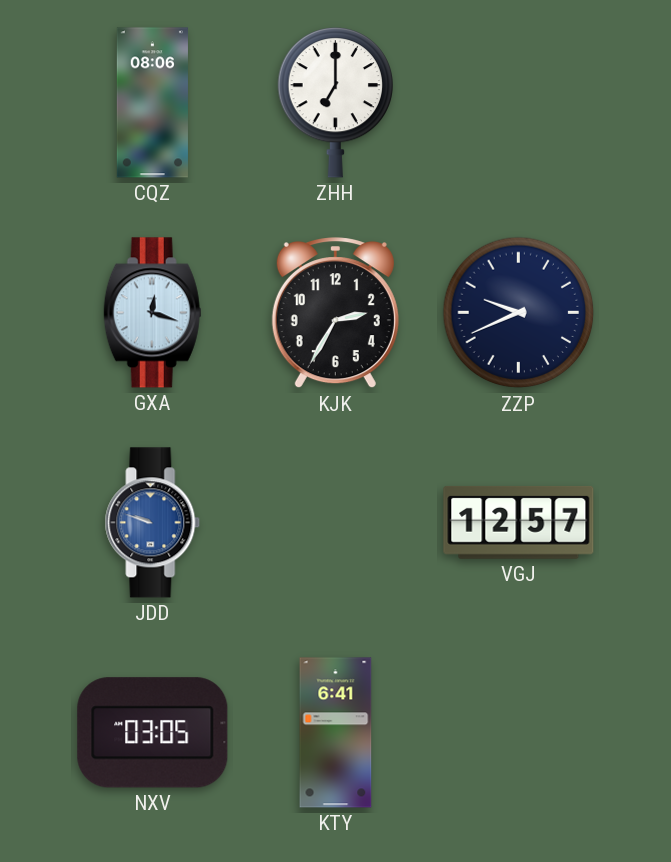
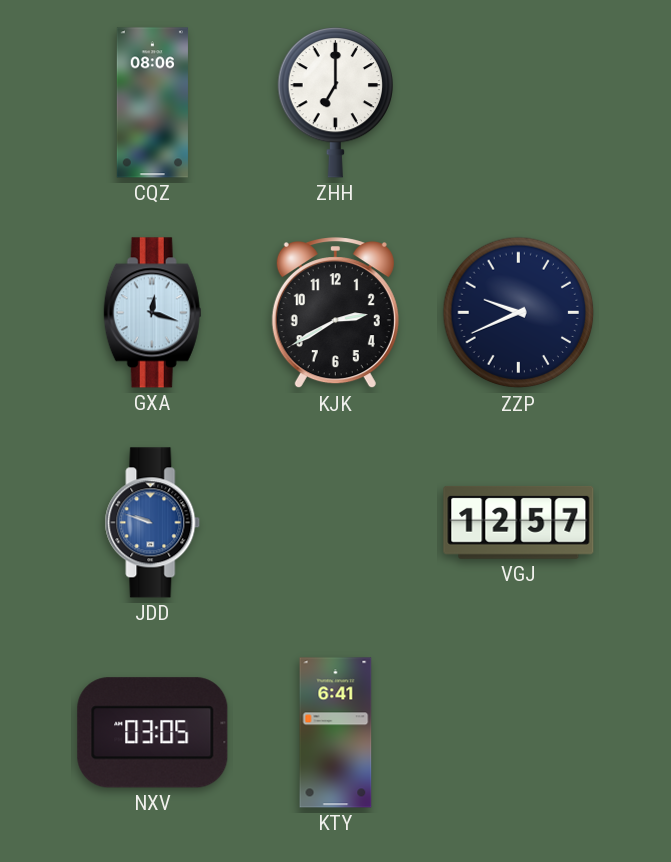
KJK: 2:35 -> 2:40 (335, 313)
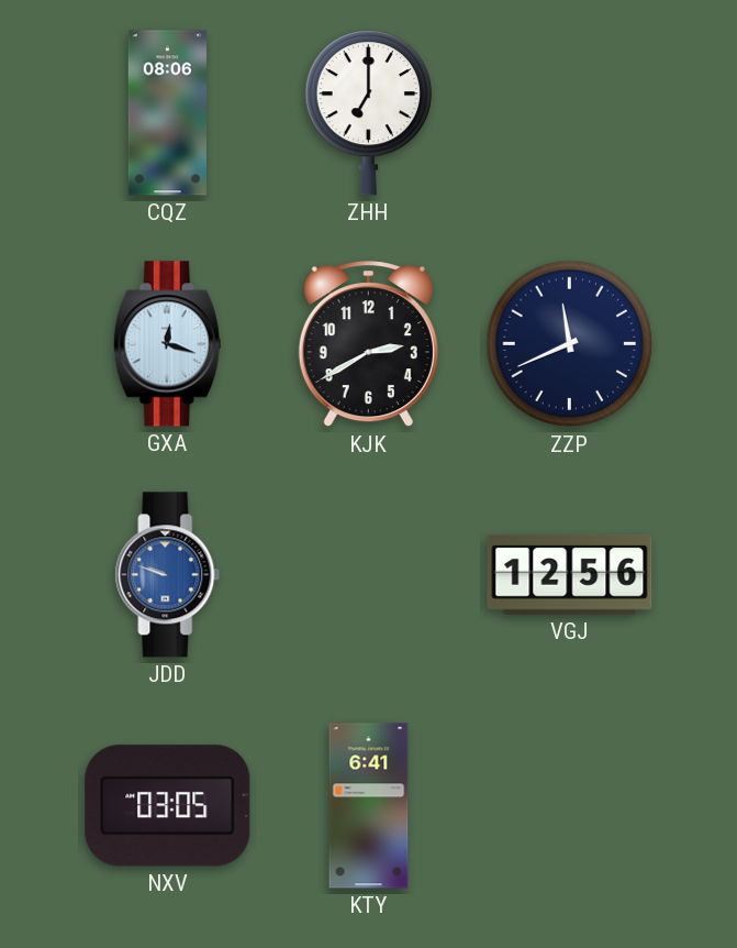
ZZP: 9:41 -> 11:41 (570, 344)
VGJ: 12:57 -> 12:56 (570, 574)
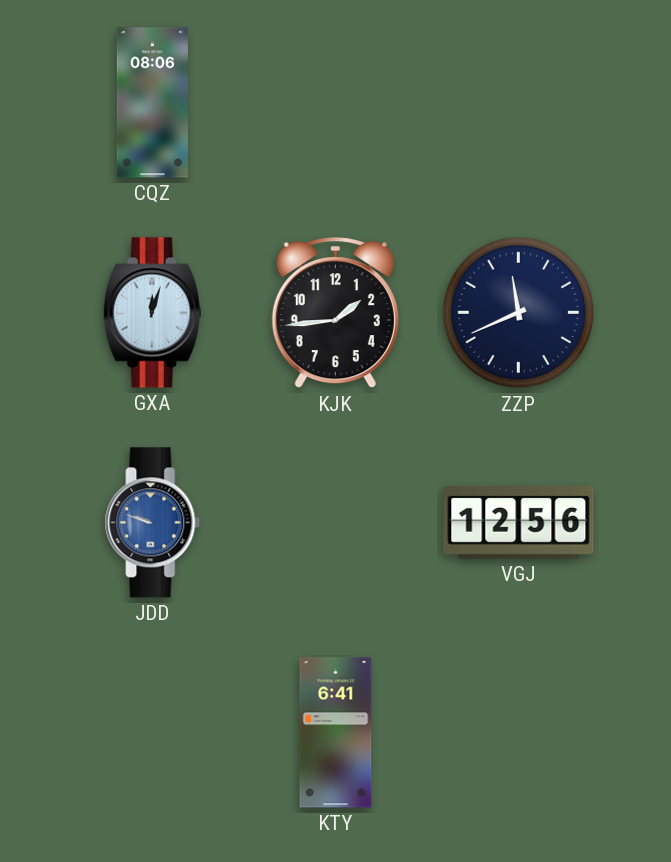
ZHH: 7:00 -> none (368, 112)
GXA: 12:18 -> 12:03 (152, 313)
KJK: 2:40 -> 1:44 (335, 313)
NXV: 03:05 -> none (168, 806)
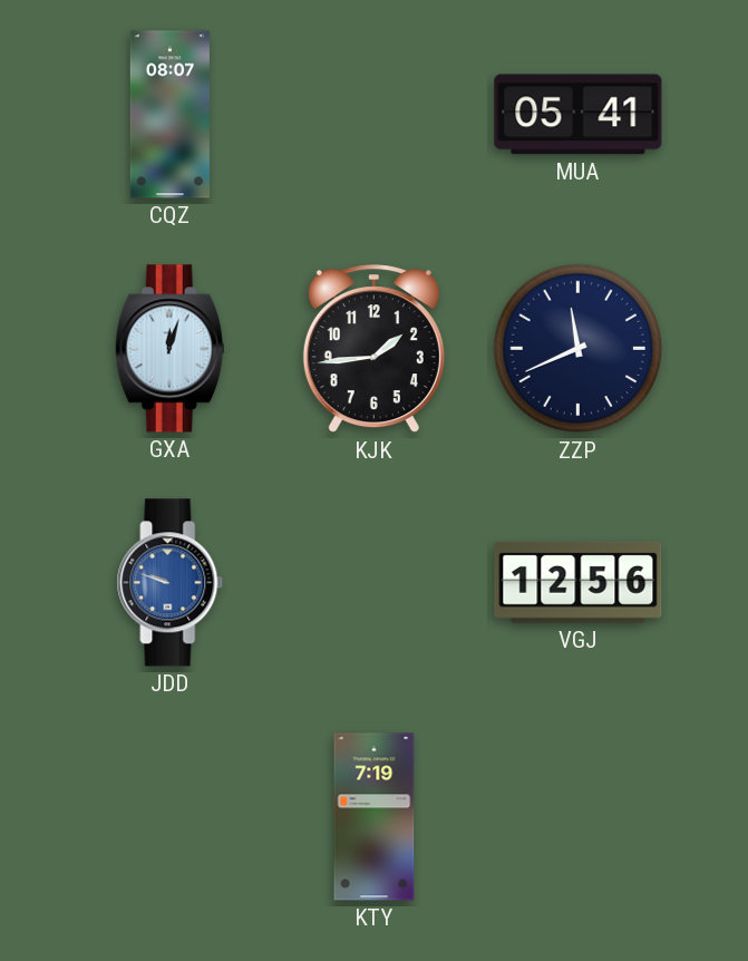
CQZ: 08:06 -> 08:07 (169, 115)
MUA: none -> 05:41 (579, 115)
KTY: 6:41 -> 7:19 (375, 817)
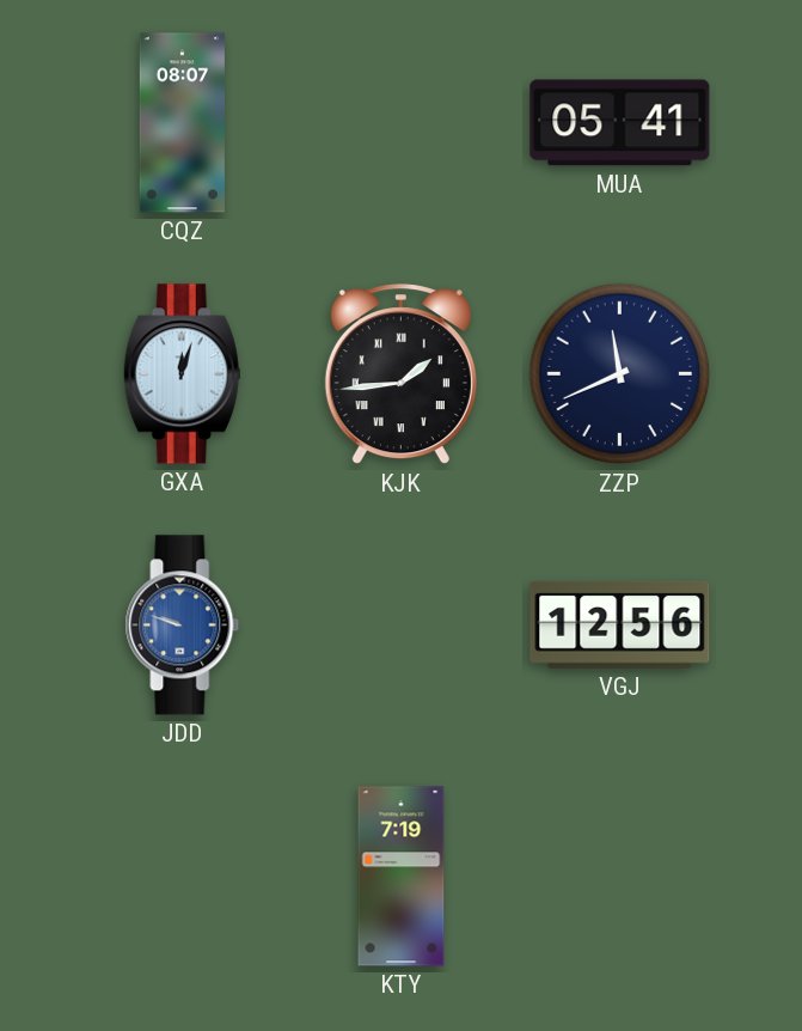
KJK numerals: Arabic -> Roman (400, 374)
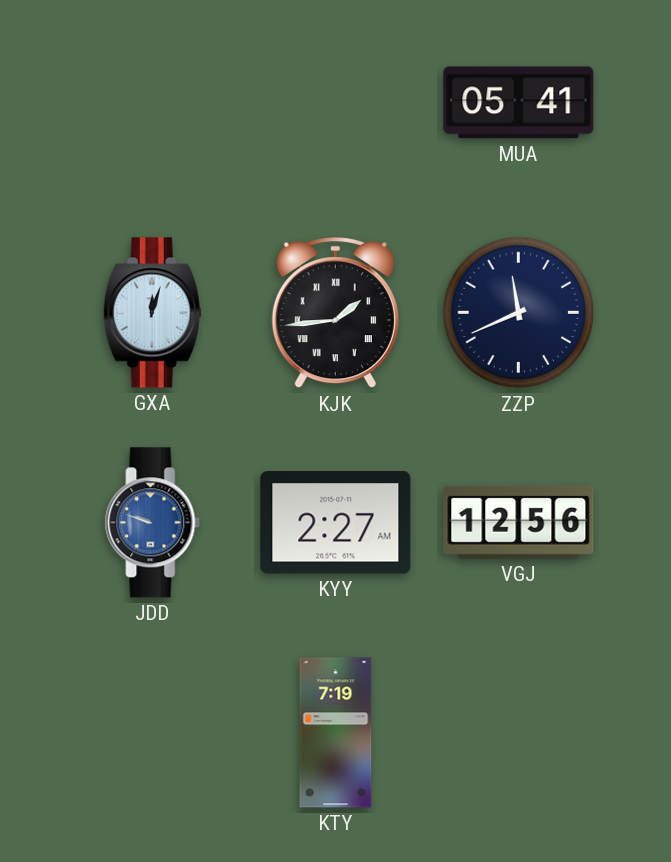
CQZ: 08:07 -> none (182, 123)
KYY: none -> 2:27 (336, 523)
